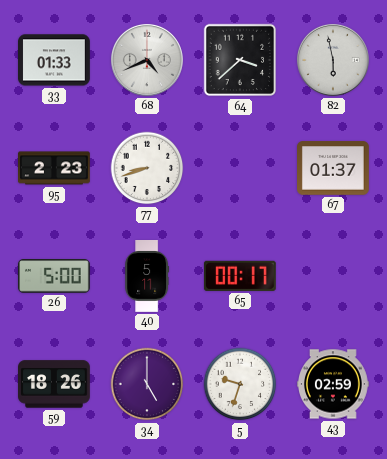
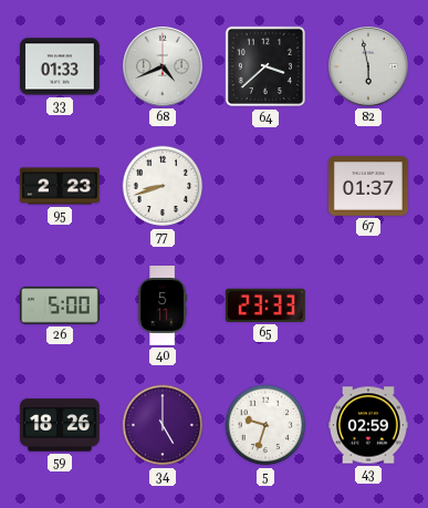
65: 00:17 -> 23:33 (265, 305)
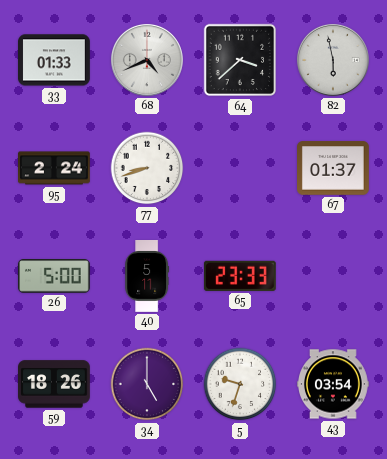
95: 2:23 -> 2:24 (55, 168)
43: 02:59 -> 03:54 (334, 384)
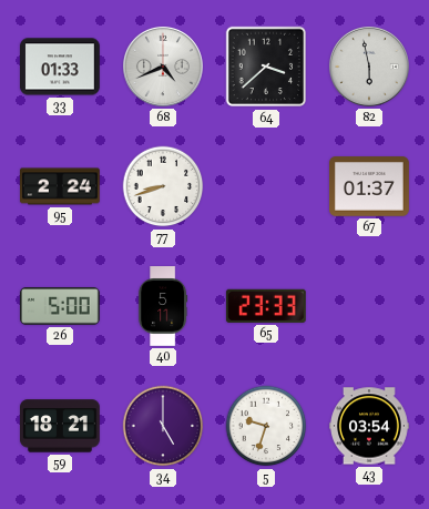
59: 18:26 -> 18:21 (61, 426)
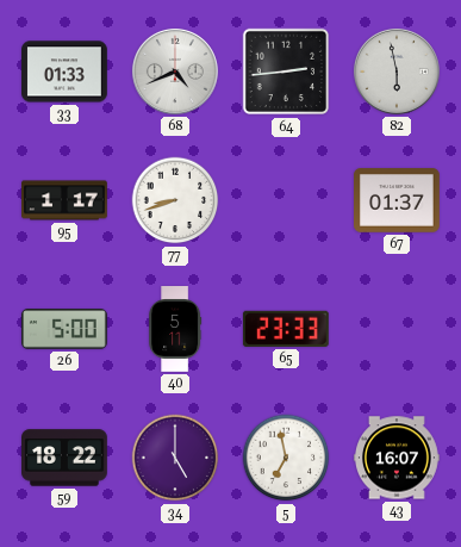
64: 3:38 -> 2:44 (286, 72)
95: 2:24 -> 1:17 (66, 200)
59: 18:21 -> 18:22 (66, 458)
5: 9:33 -> 6:58 (286, 458)
43: 03:54 -> 16:07 (398, 458)
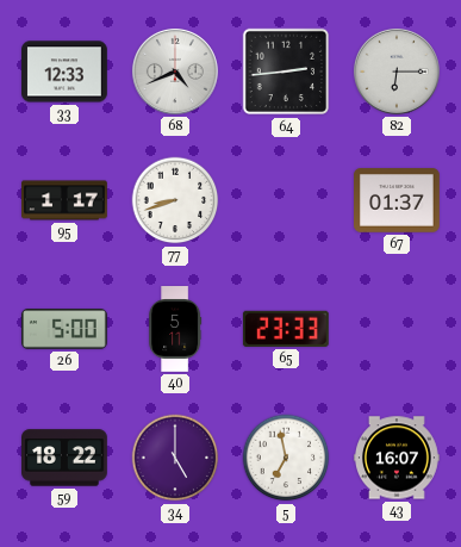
33: 01:33 -> 12:33 (66, 72)
82: 5:58 -> 6:15 (397, 72)
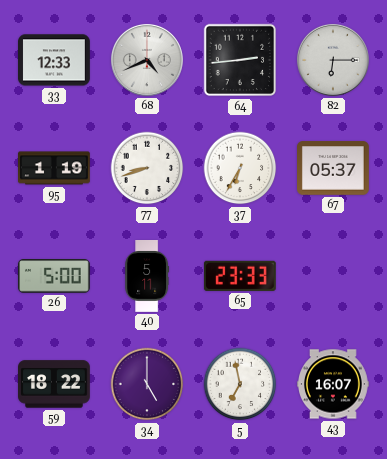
95: 1:17 -> 1:19 (55, 168)
37: none -> 6:35 (240, 168)
67: 01:37 -> 05:37 (334, 168)
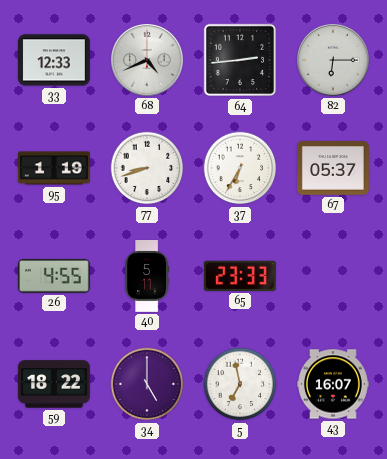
26: 5:00 -> 4:55 (55, 276)
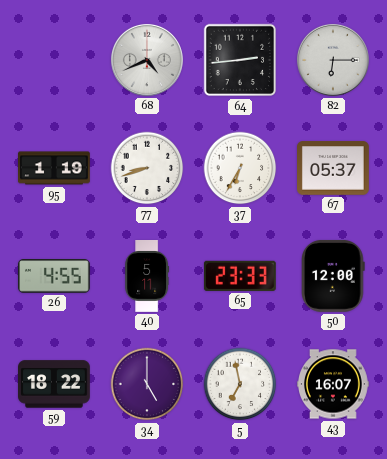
33: 12:33 -> none (55, 60)
50: none -> 12:00 (333, 276)
